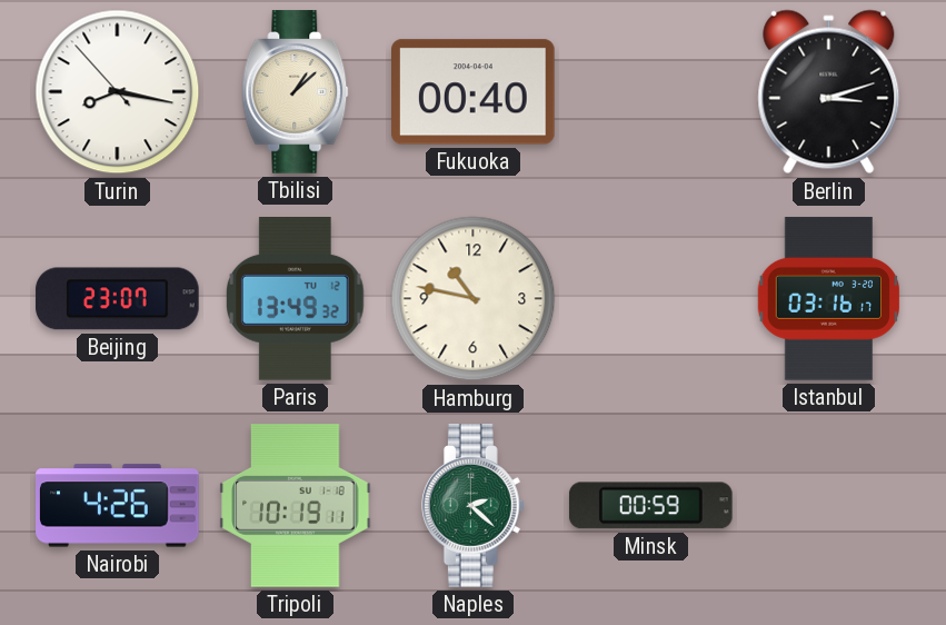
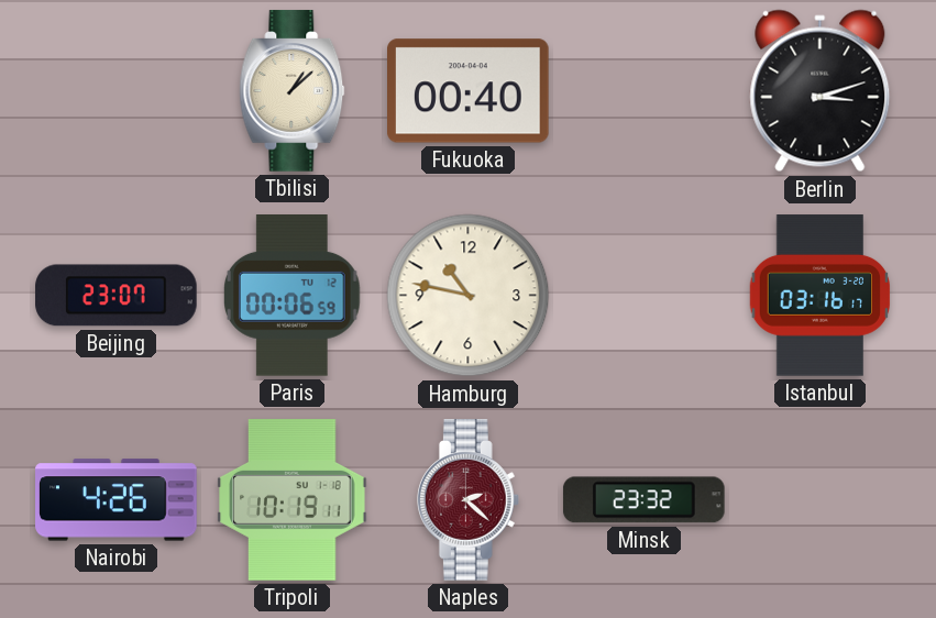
Turin: 8:16 -> none (118, 92)
Paris: 13:49 -> 00:06 (293, 296)
Naples dial: green -> burgundy (467, 500)
Minsk: 00:59 -> 23:32 (643, 500)
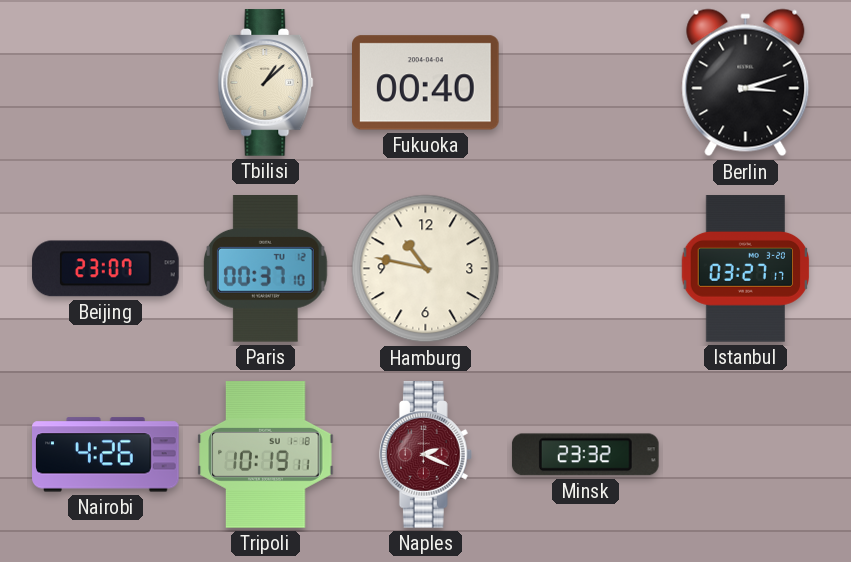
Paris: 00:06 -> 00:37 (266, 269)
Istanbul: 03:16 -> 03:27 (745, 269)
Naples: 2:22 -> 2:19 (425, 455)
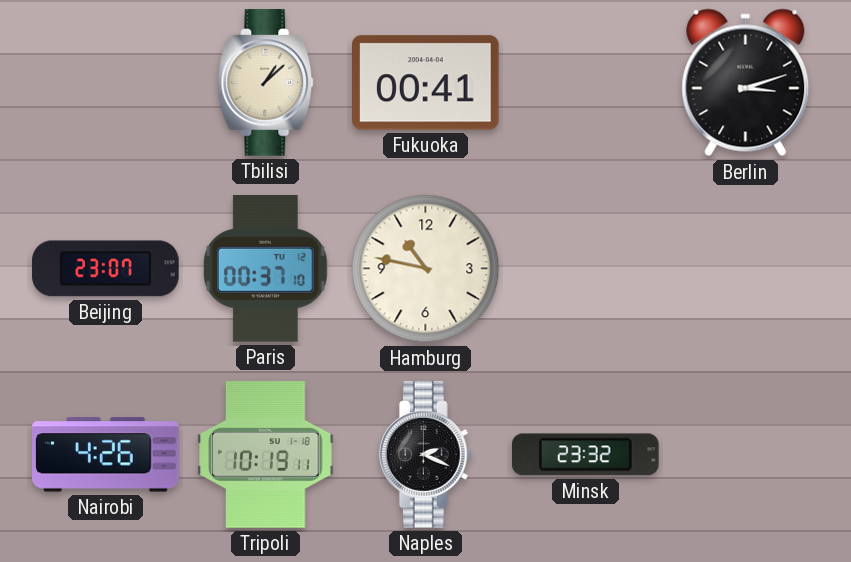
Fukuoka: 00:40 -> 00:41 (426, 83)
Istanbul: 03:27 -> none (745, 269)
Naples dial: burgundy -> black (425, 455)
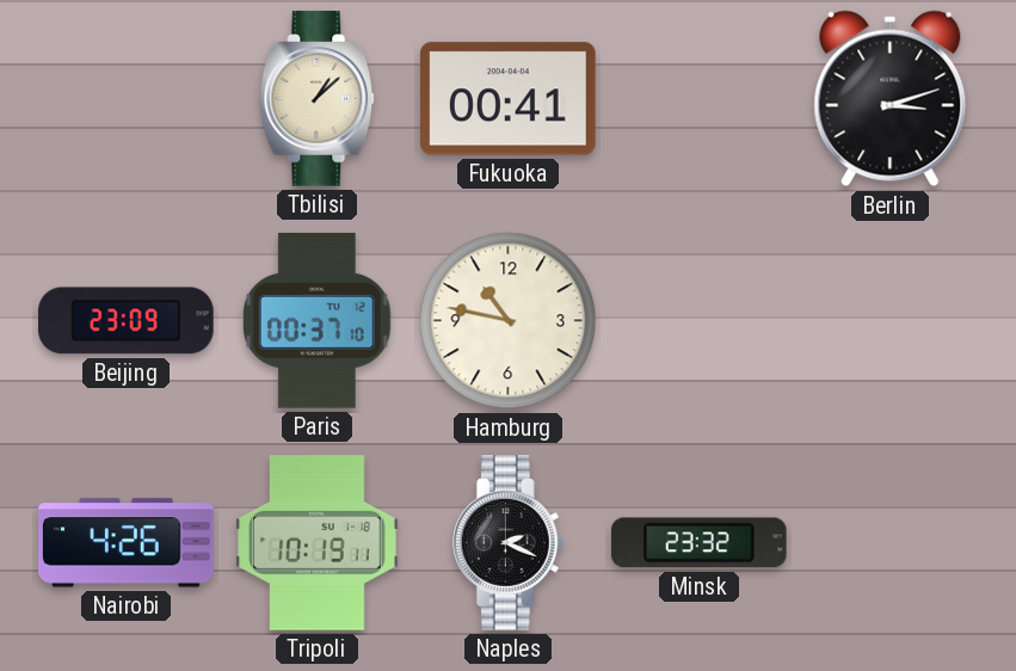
Beijing: 23:07 -> 23:09 (127, 321)
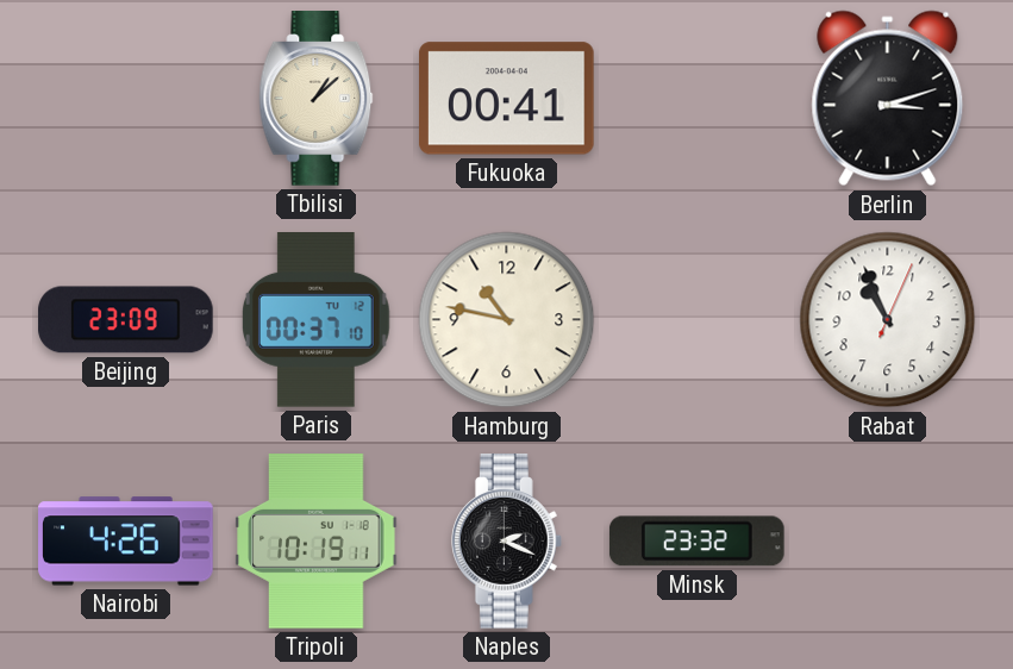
Rabat: none -> 10:56 (888, 320)
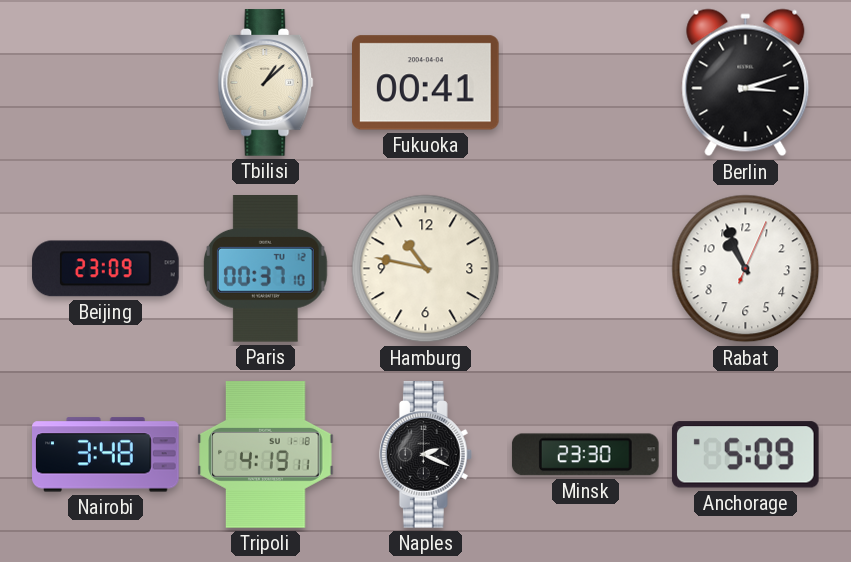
Nairobi: 4:26 -> 3:48 (106, 455)
Tripoli: 10:19 -> 4:19 (266, 455)
Minsk: 23:32 -> 23:30 (585, 455)
Anchorage: none -> 5:09 (745, 455)
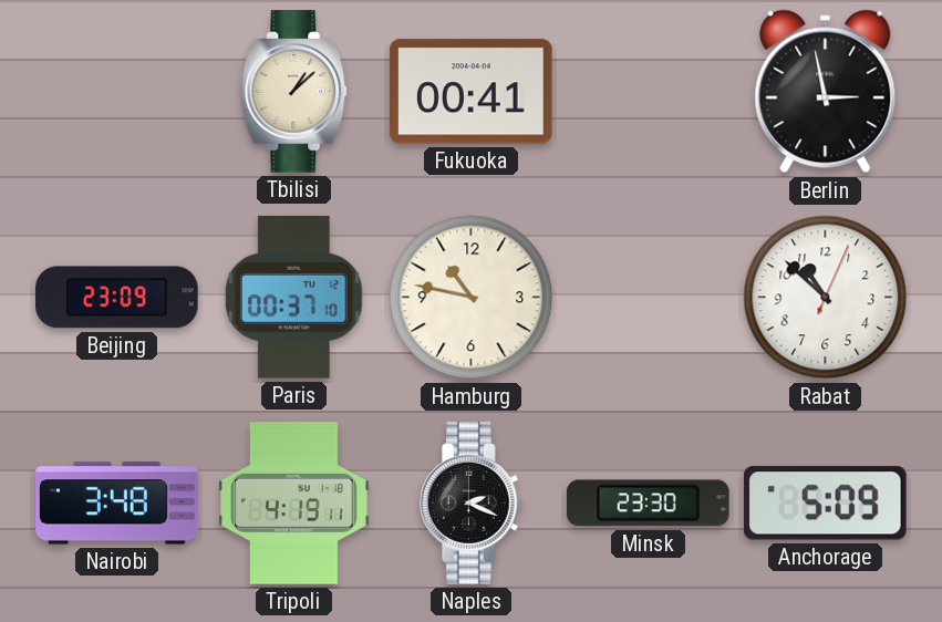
Berlin: 3:12 -> 2:58 (826, 92)
Rabat: 10:56 -> 10:52 (826, 298)
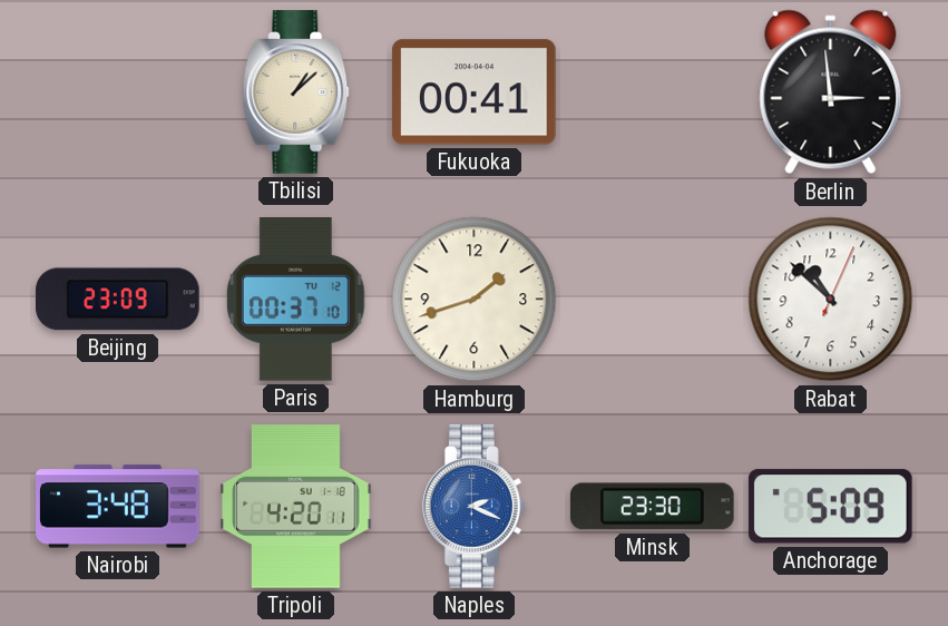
Berlin: 2:58 -> 2:59 (831, 92)
Hamburg: 10:47 -> 1:42 (475, 300)
Tripoli: 4:19 -> 4:20 (296, 507)
Naples dial: black -> blue (473, 507)
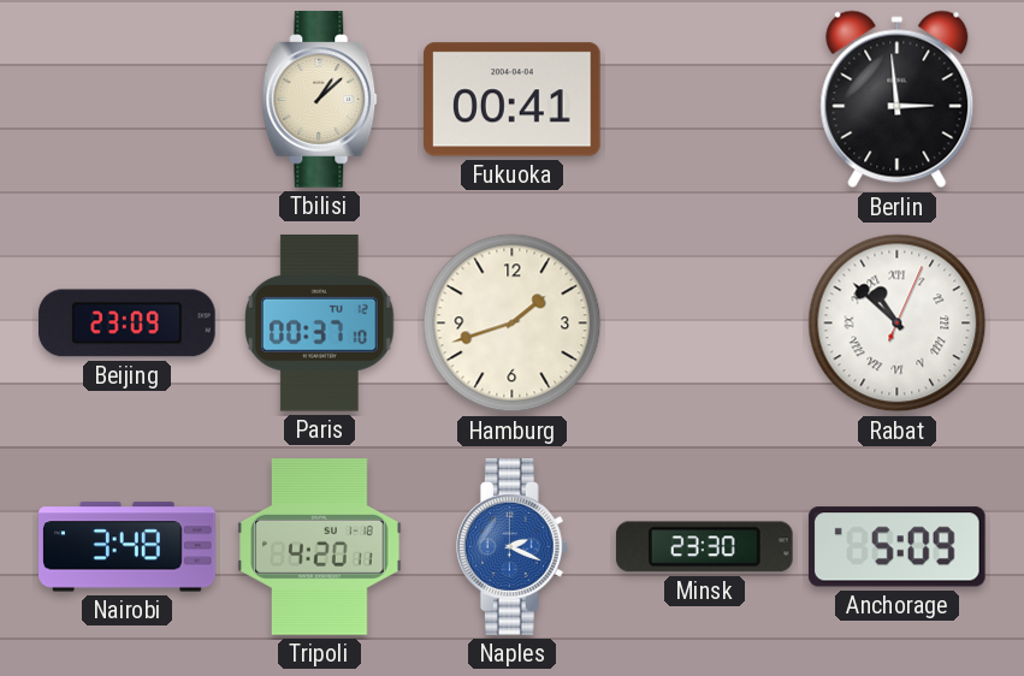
Rabat numerals: Arabic -> Roman (898, 324)
